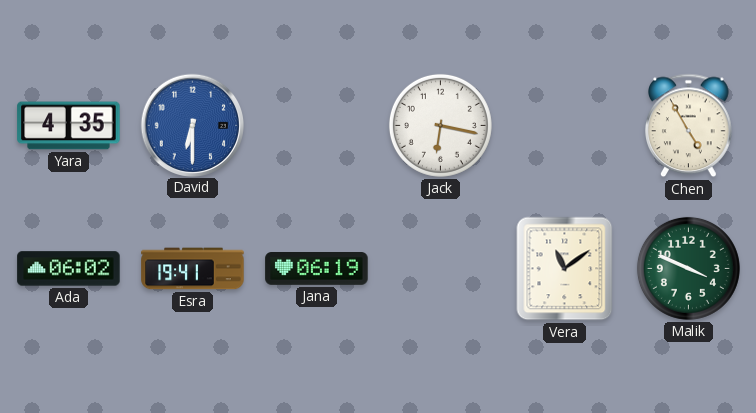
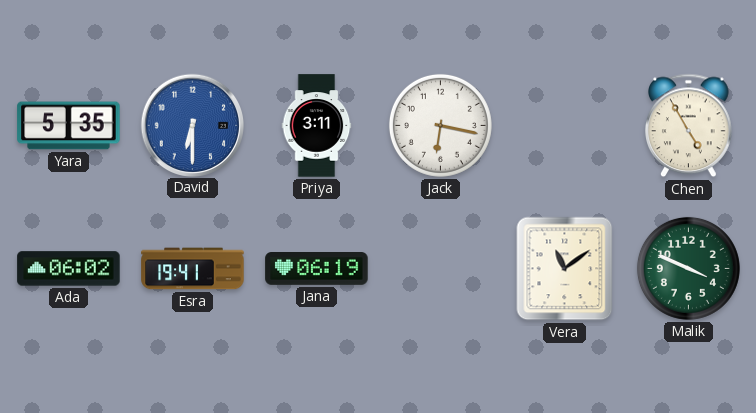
Yara: 4:35 -> 5:35 (69, 126)
Priya: none -> 3:11 (317, 126)
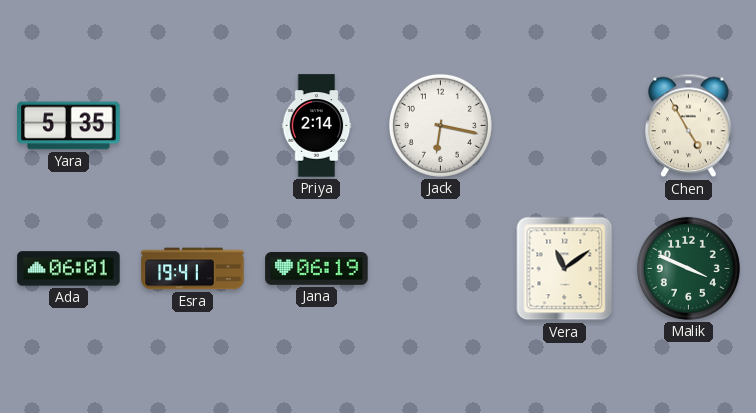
David: 6:30 -> none (192, 125)
Priya: 3:11 -> 2:14 (317, 126)
Ada: 06:02 -> 06:01 (69, 269)
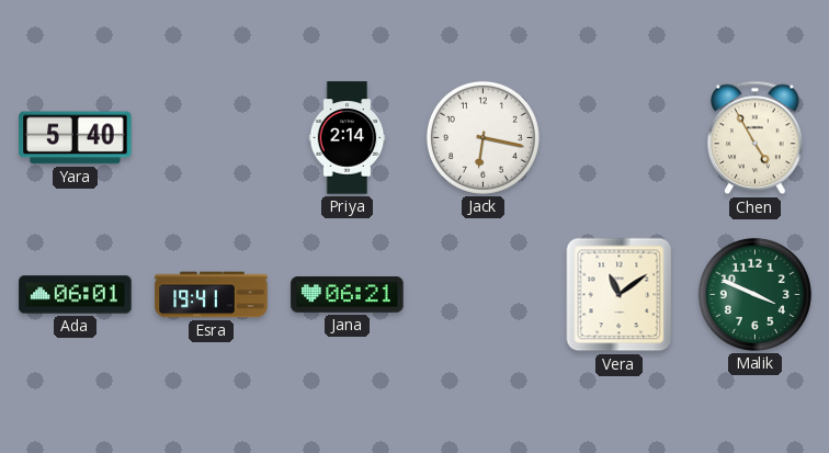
Yara: 5:35 -> 5:40 (76, 138)
Jana: 06:19 -> 06:21 (348, 295)
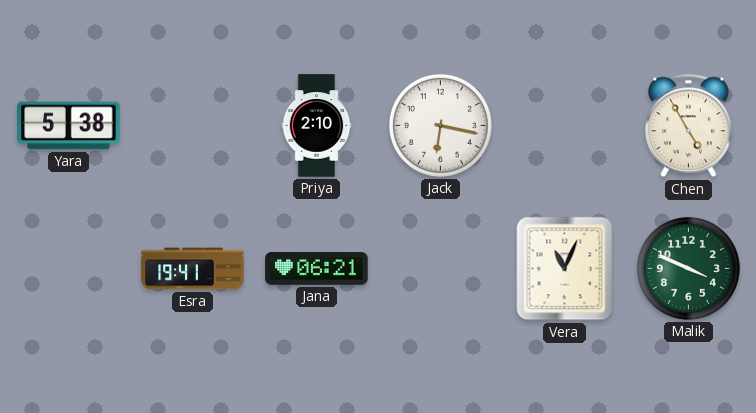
Yara: 5:40 -> 5:38 (69, 126)
Priya: 2:14 -> 2:10 (317, 126)
Ada: 06:01 -> none (76, 295)
Vera: 11:09 -> 11:04 (565, 269)
